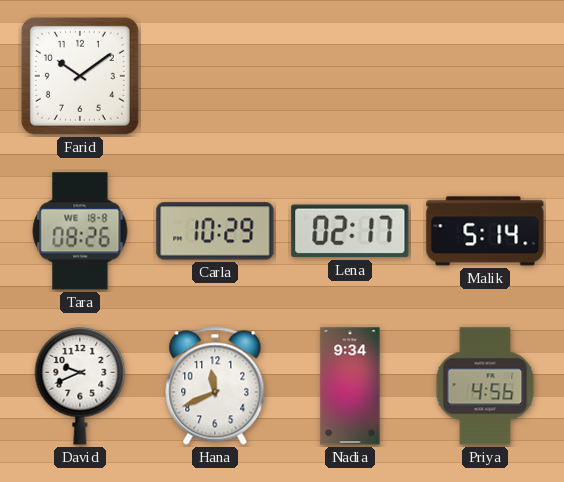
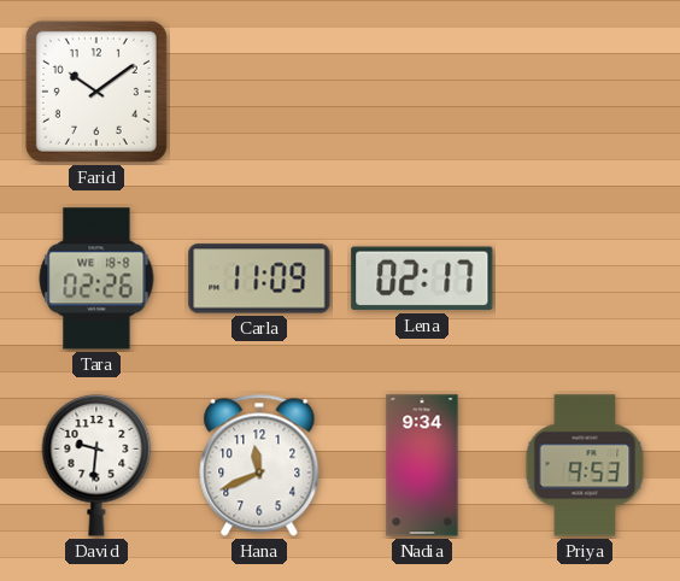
Tara: 08:26 -> 02:26 (96, 278)
Carla: 10:29 -> 11:09 (259, 278)
Malik: 5:14 -> none (485, 231)
David: 9:41 -> 9:31 (96, 465)
Priya: 4:56 -> 9:53 (585, 465)
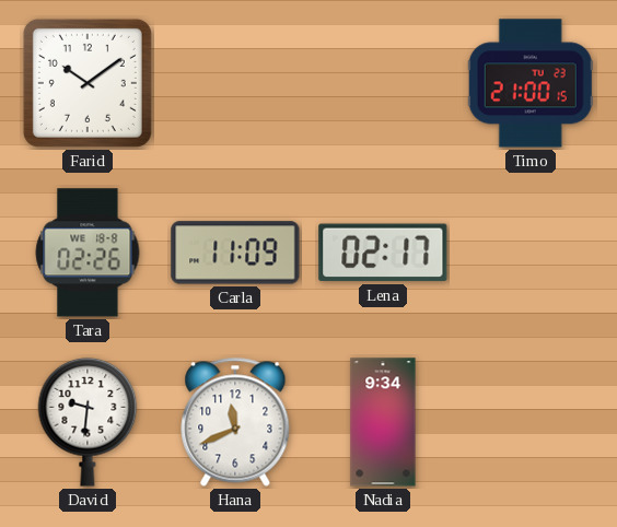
Timo: none -> 21:00 (531, 83)
Priya: 9:53 -> none (585, 465)
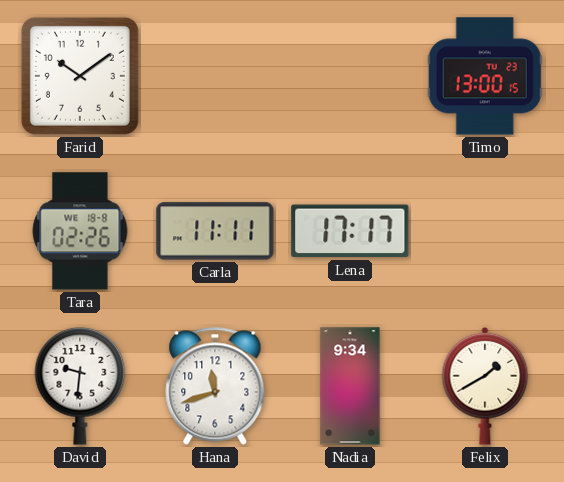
Timo: 21:00 -> 13:00 (485, 76)
Carla: 11:09 -> 11:11 (215, 231)
Lena: 02:17 -> 17:17 (350, 231)
Hana: 11:41 -> 11:42 (215, 386)
Felix: none -> 1:40 (485, 386)
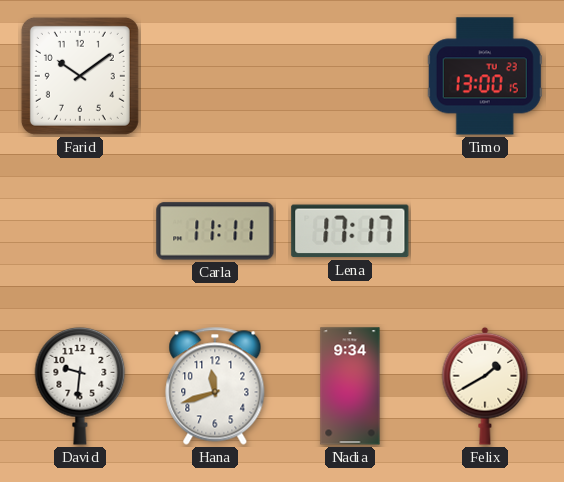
Tara: 02:26 -> none (80, 231)
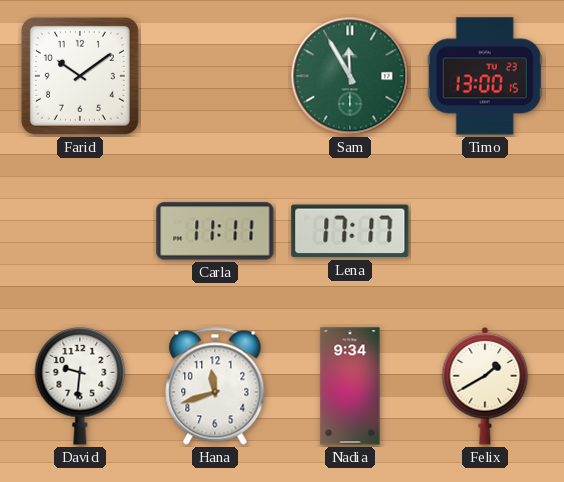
Sam: none -> 11:55 (350, 76)
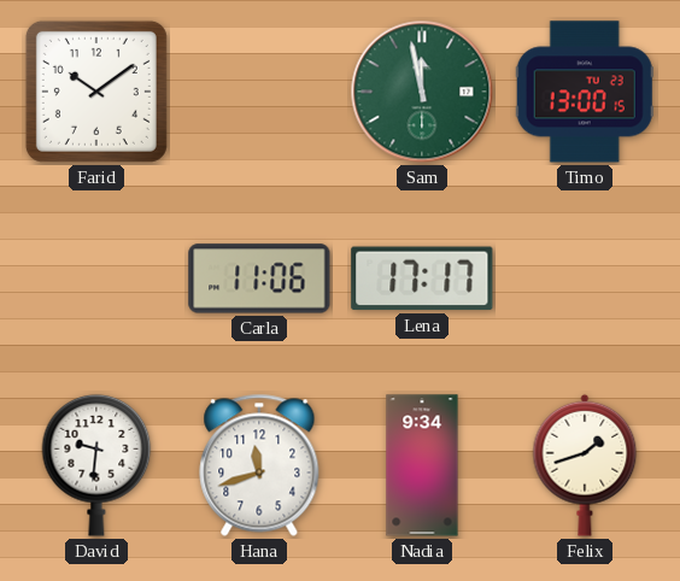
Sam: 11:55 -> 11:58 (422, 92)
Carla: 11:11 -> 11:06 (259, 278)
Felix: 1:40 -> 1:42 (585, 465)
